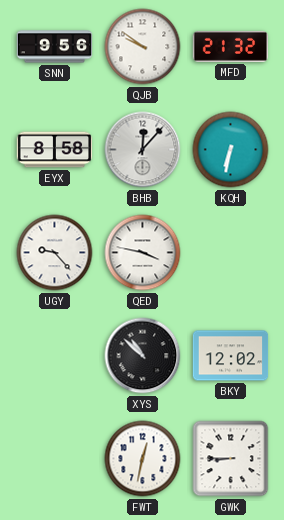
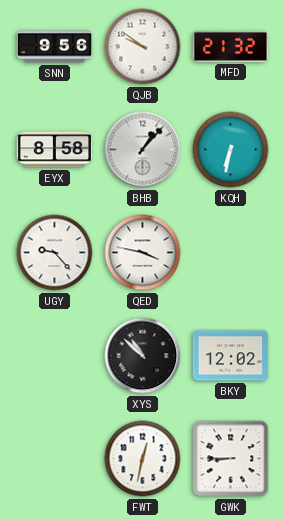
BHB: 12:07 -> 1:07 (143, 150)
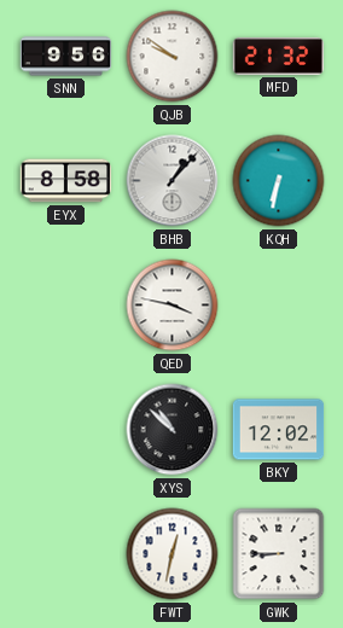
UGY: 9:23 -> none (55, 253)
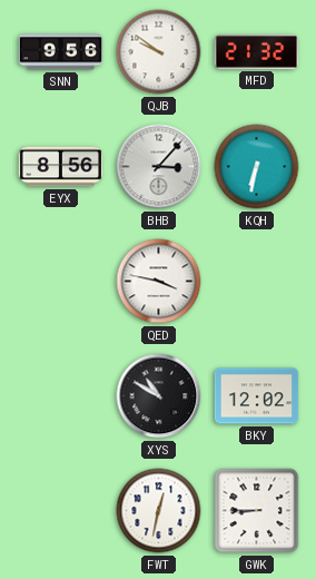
EYX: 8:58 -> 8:56 (61, 167)
BHB: 1:07 -> 3:07 (159, 167)
XYS: 10:52 -> 10:50 (159, 396)
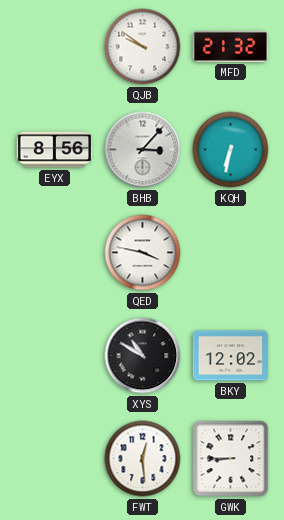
SNN: 9:56 -> none (61, 52)
FWT: 12:32 -> 12:29 (143, 459)
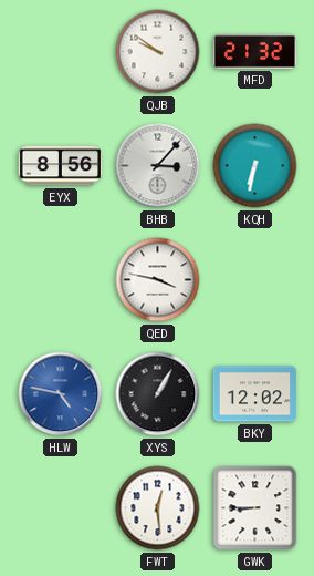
HLW: none -> 4:47 (61, 394)
XYS: 10:50 -> 1:05 (158, 394)
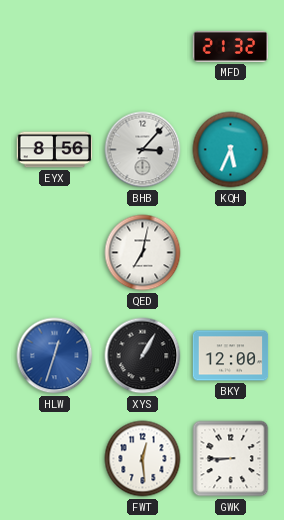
QJB: 9:51 -> none (158, 52)
KQH: 6:32 -> 5:34 (231, 150)
QED: 3:47 -> 7:02 (143, 253)
HLW: 4:47 -> 12:33 (55, 356)
BKY: 12:02 -> 12:00 (231, 356)
